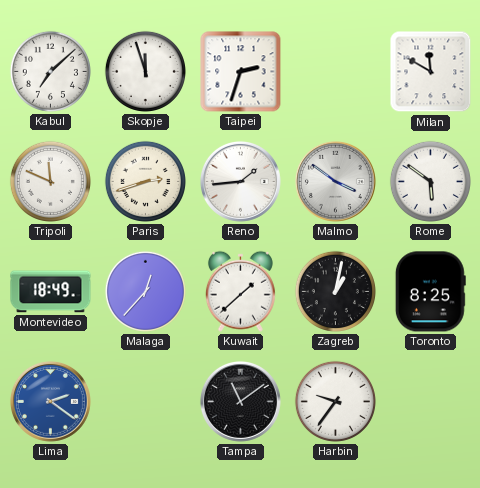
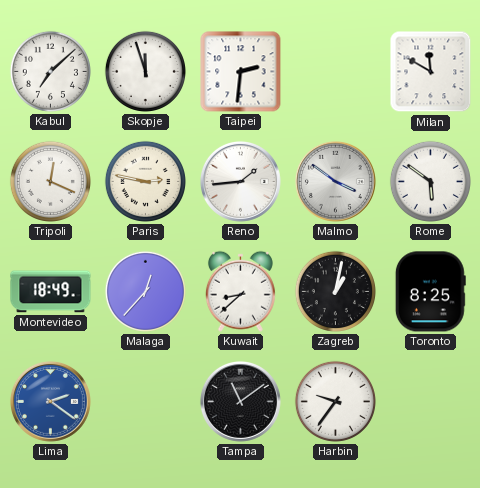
Taipei: 2:33 -> 2:31 (241, 72)
Tripoli: 11:49 -> 12:19 (50, 181)
Paris: 2:42 -> 2:47 (145, 181)
Kuwait: 1:38 -> 8:38 (240, 291)
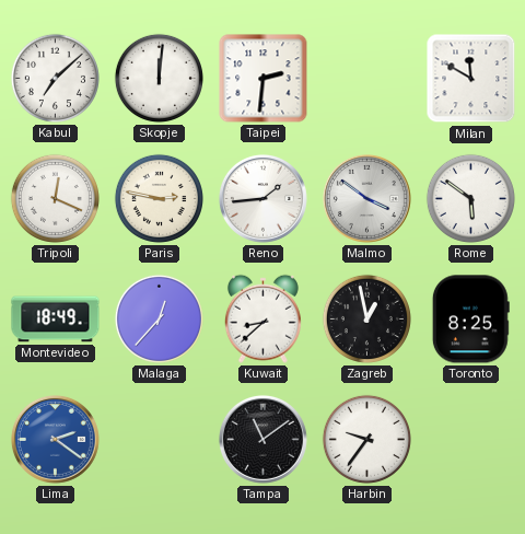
Skopje: 11:57 -> 12:01 (159, 78)
Zagreb: 1:02 -> 12:58 (366, 318)
